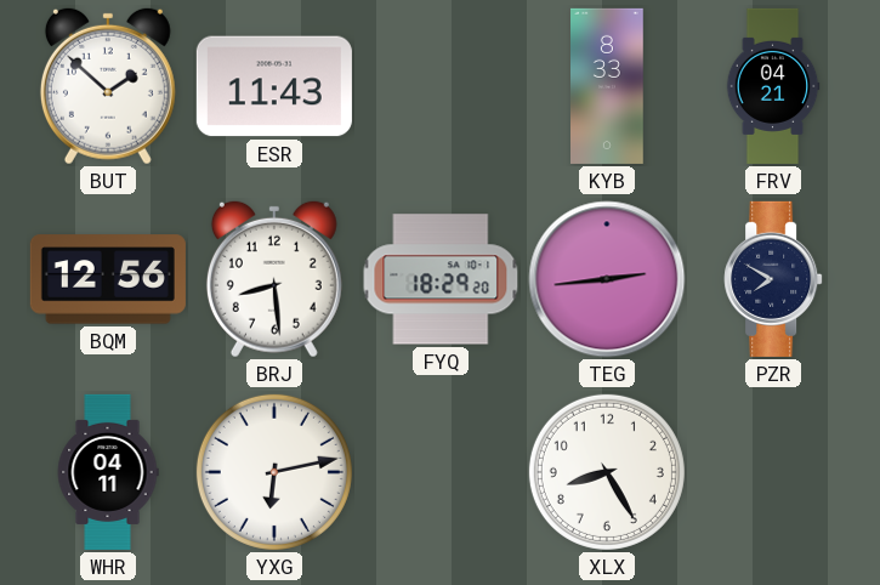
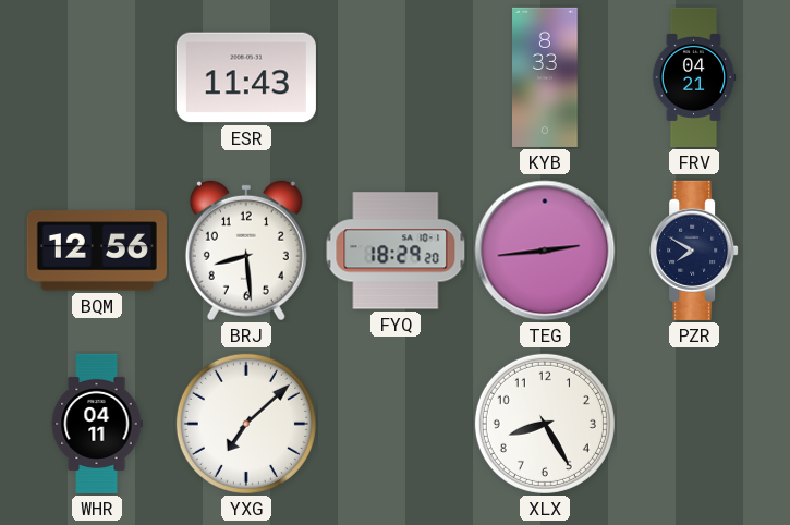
BUT: 1:52 -> none (108, 86)
YXG: 6:13 -> 7:08 (246, 424)
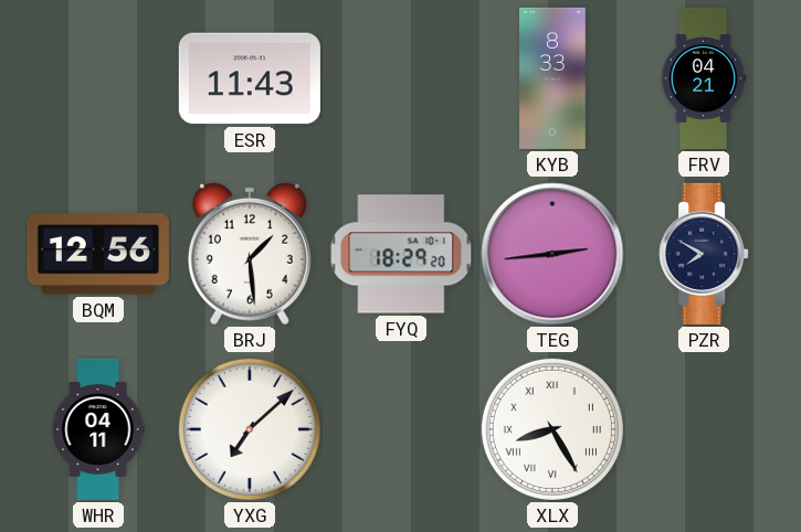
BRJ: 8:29 -> 1:29 (250, 254)
XLX numerals: Arabic -> Roman (552, 429)
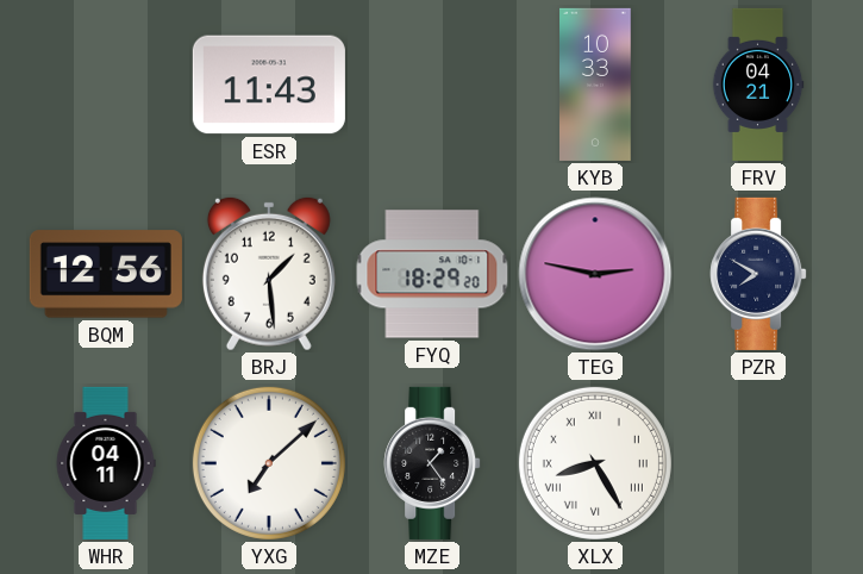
KYB: 8:33 -> 10:33 (595, 85)
TEG: 2:44 -> 2:47 (595, 274)
MZE: none -> 1:24 (432, 463)
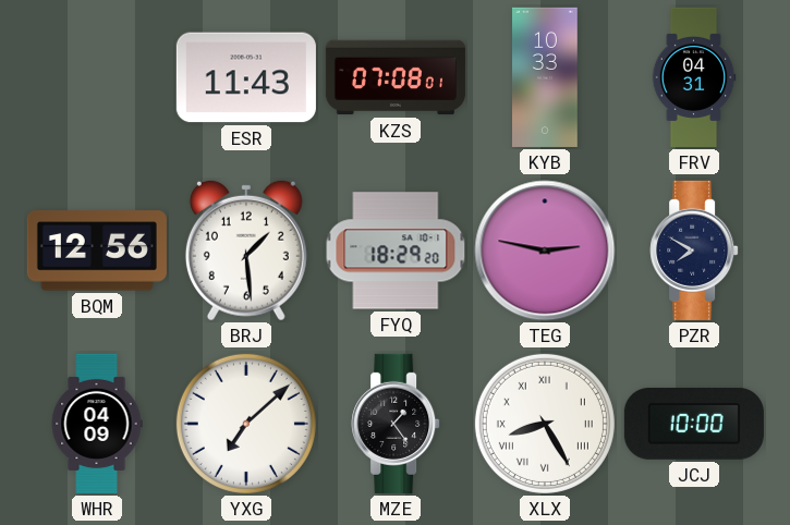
KZS: none -> 07:08 (396, 77)
FRV: 04:21 -> 04:31 (694, 77)
WHR: 04:11 -> 04:09 (97, 424)
JCJ: none -> 10:00 (694, 424)
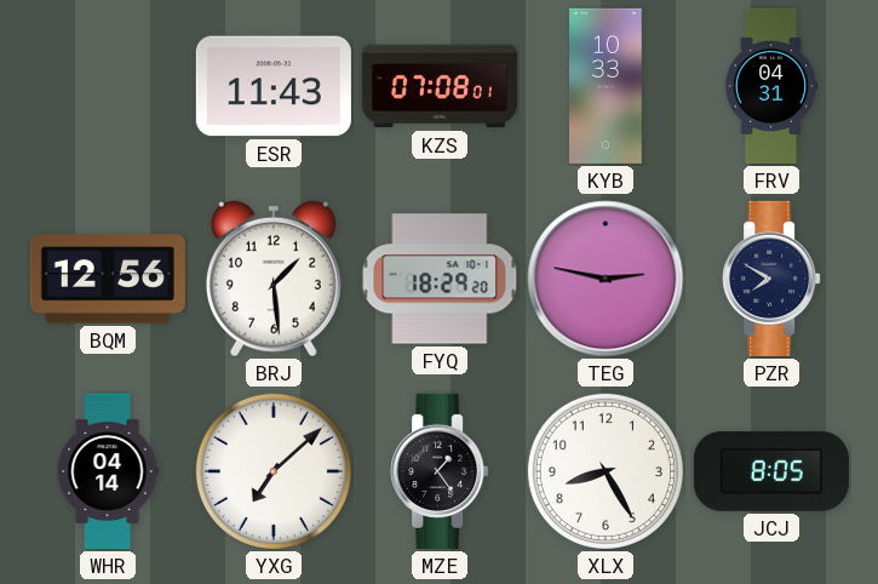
WHR: 04:09 -> 04:14 (108, 471)
XLX numerals: Roman -> Arabic (606, 471)
JCJ: 10:00 -> 8:05 (771, 471)
